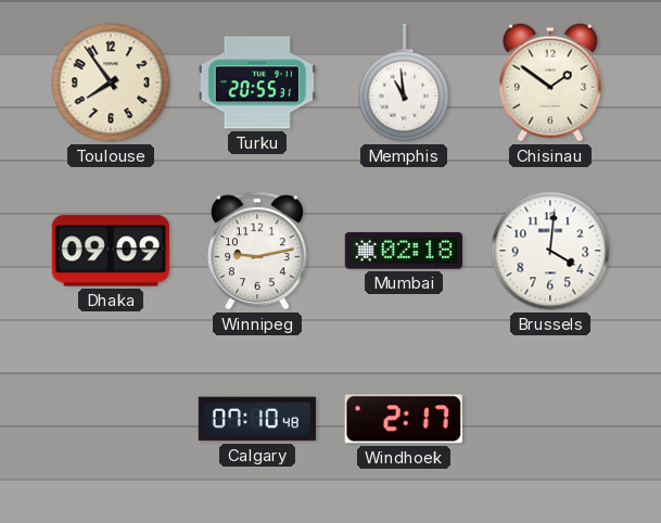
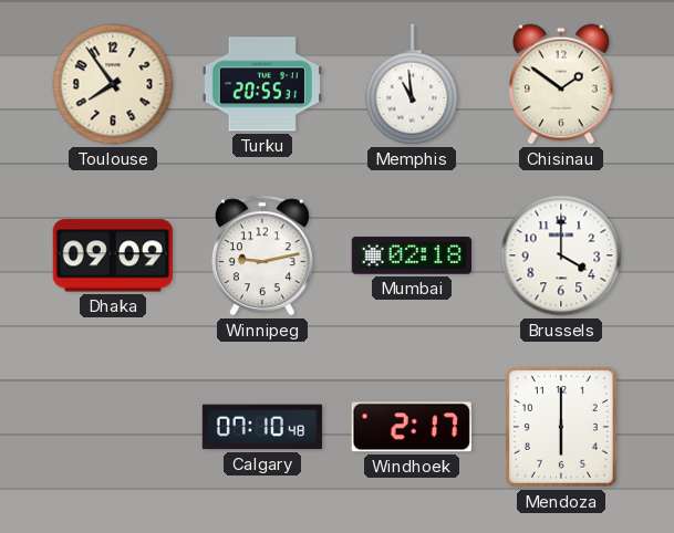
Brussels: 4:01 -> 4:00 (561, 255)
Mendoza: none -> 6:00 (561, 427)
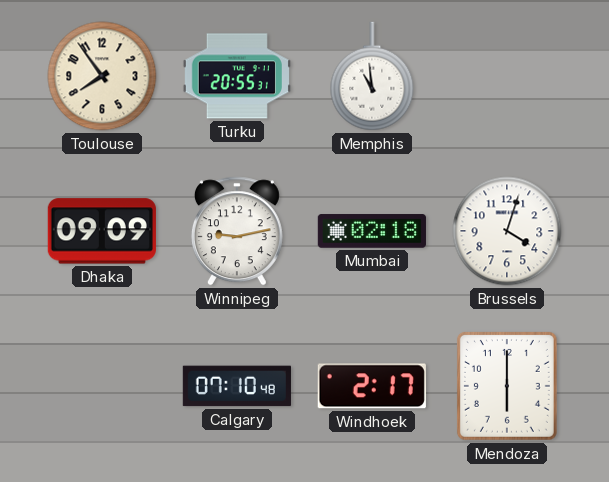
Chisinau: 1:51 -> none (561, 84)
Brussels: 4:00 -> 4:03 (507, 231)
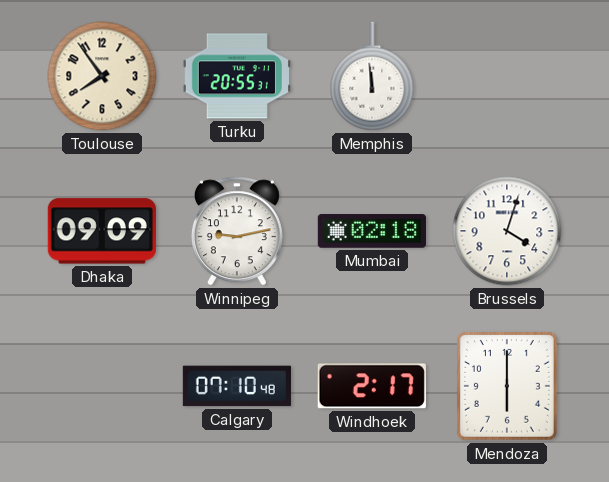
Memphis: 10:59 -> 11:59 (372, 76)
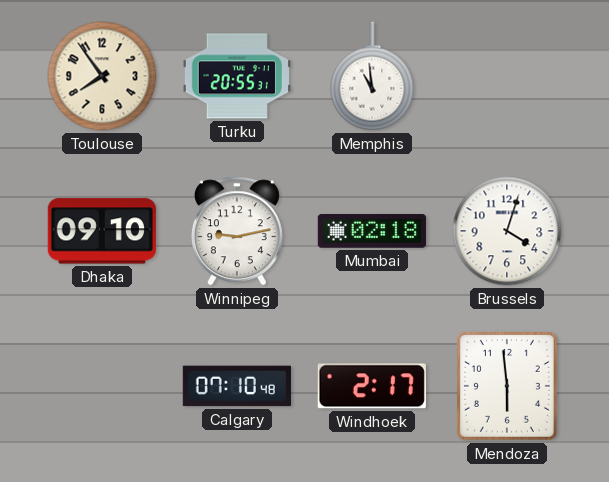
Memphis: 11:59 -> 10:59 (372, 76)
Dhaka: 09:09 -> 09:10 (102, 231)
Mendoza: 6:00 -> 5:59 (507, 386)
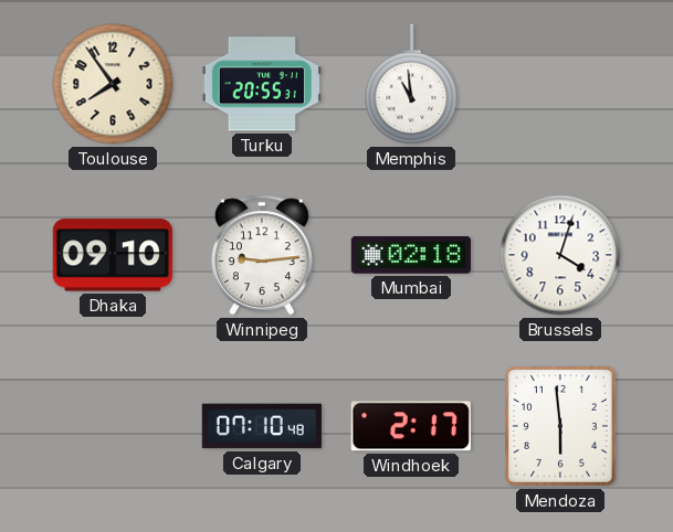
Winnipeg: 9:13 -> 9:14 (262, 255)
